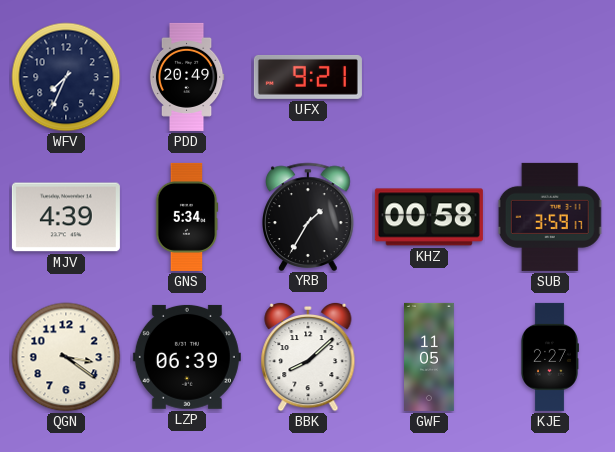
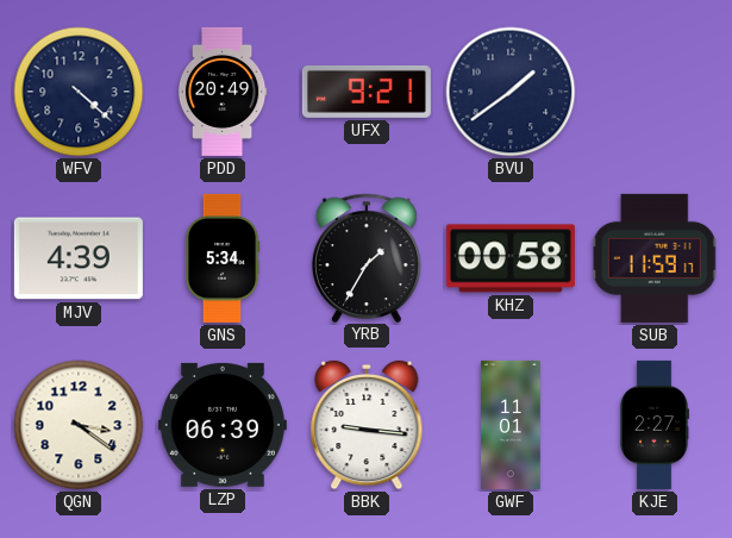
WFV: 7:34 -> 4:22 (79, 92)
BVU: none -> 1:39 (511, 92)
SUB: 3:59 -> 11:59 (655, 258)
BBK: 8:08 -> 9:16 (367, 425)
GWF: 11:05 -> 11:01 (512, 425)
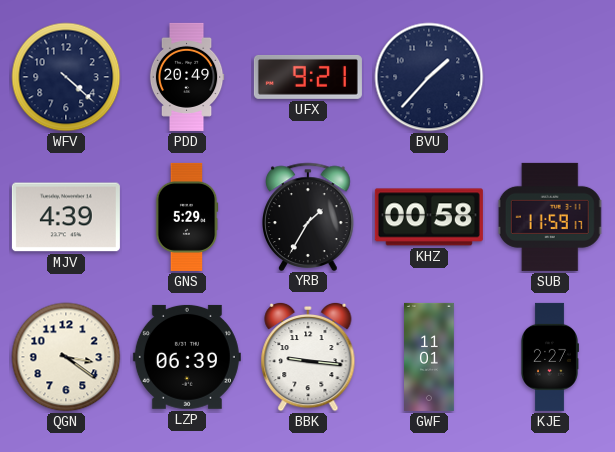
BVU: 1:39 -> 1:37 (429, 77)
GNS: 5:34 -> 5:29 (187, 217)
